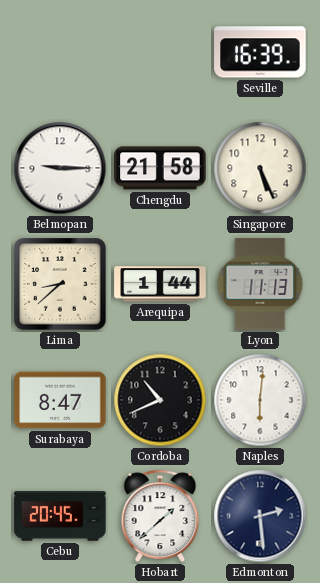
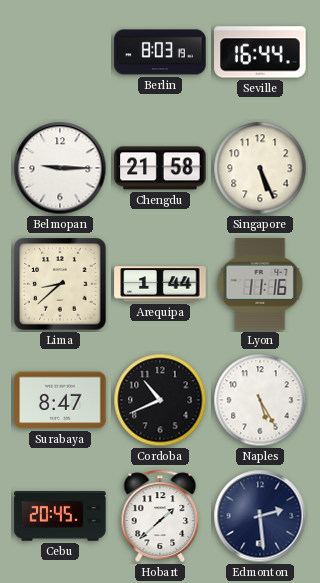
Berlin: none -> 8:03 (160, 52)
Seville: 16:39 -> 16:44 (260, 52)
Lyon: 11:13 -> 11:16 (260, 284)
Naples: 6:01 -> 5:25 (260, 400)
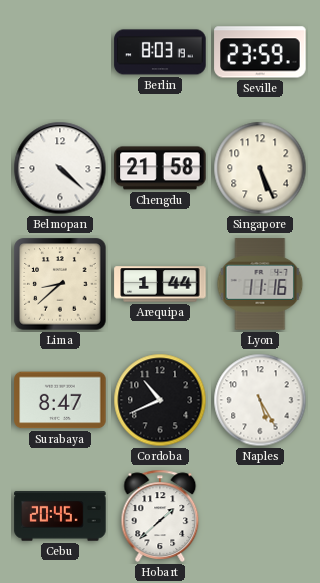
Seville: 16:44 -> 23:59 (260, 52)
Belmopan: 9:15 -> 4:22 (60, 168)
Edmonton: 2:29 -> none (260, 516)
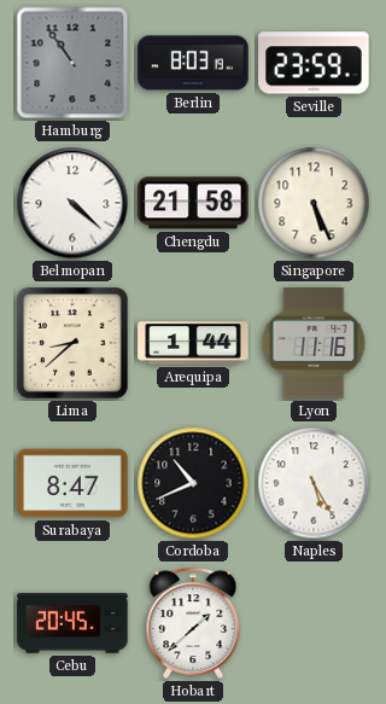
Hamburg: none -> 10:54 (72, 63)
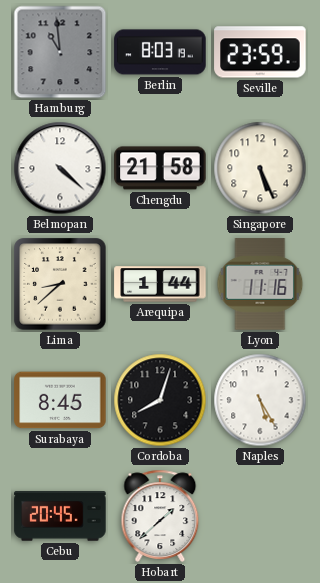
Hamburg: 10:54 -> 10:59 (60, 52)
Surabaya: 8:47 -> 8:45 (60, 400)
Cordoba: 10:41 -> 8:03 (160, 400)
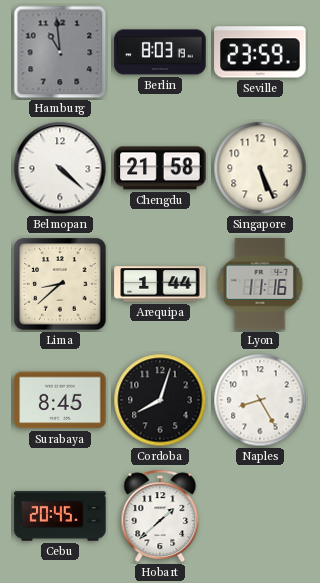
Naples: 5:25 -> 8:25 (260, 400)
